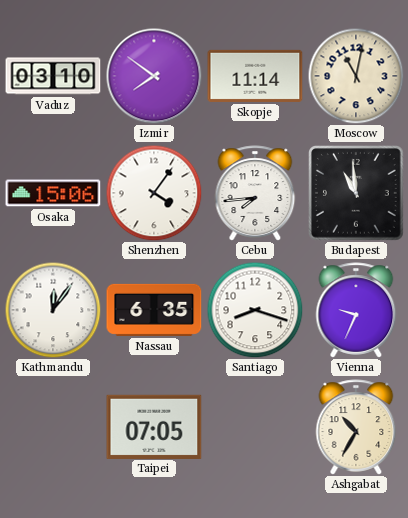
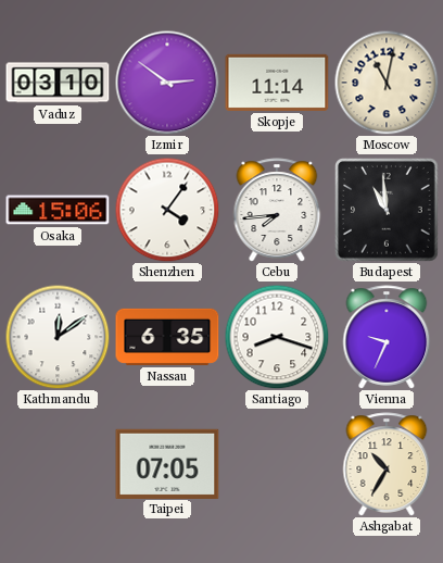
Izmir: 7:51 -> 2:51 (167, 83)
Kathmandu: 12:06 -> 12:09 (58, 337)
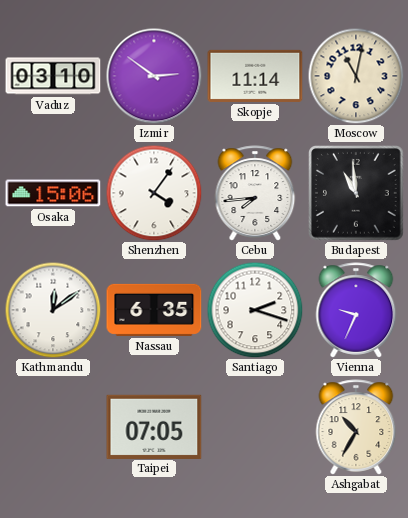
Santiago: 8:18 -> 2:18 (255, 310)
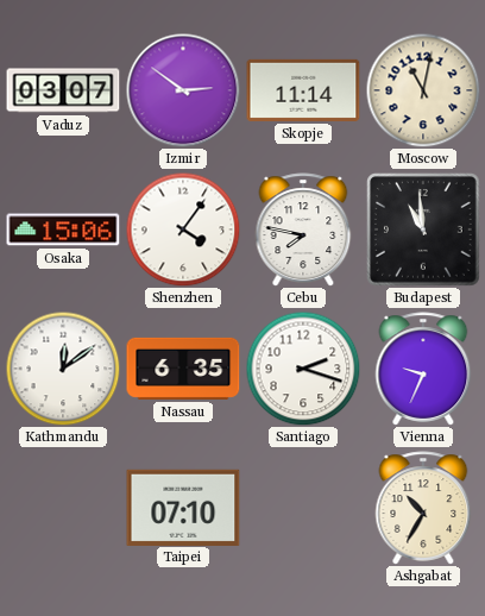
Vaduz: 03:10 -> 03:07 (63, 90)
Cebu: 7:44 -> 7:47 (303, 230)
Taipei: 07:05 -> 07:10 (183, 507)
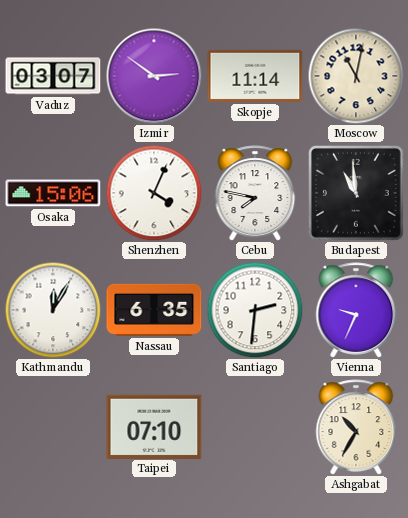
Shenzhen: 4:06 -> 4:04 (154, 193)
Kathmandu: 12:09 -> 12:05 (53, 310)
Santiago: 2:18 -> 2:31 (255, 310)
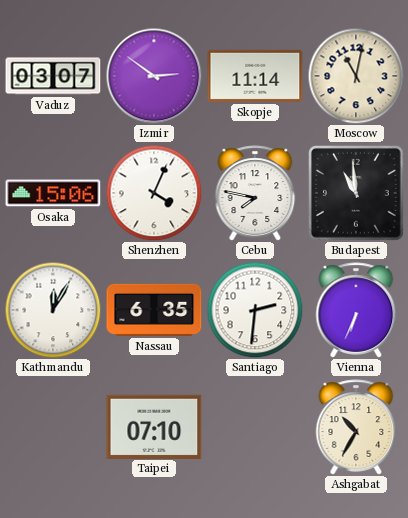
Vienna: 9:34 -> 6:34 (356, 310)
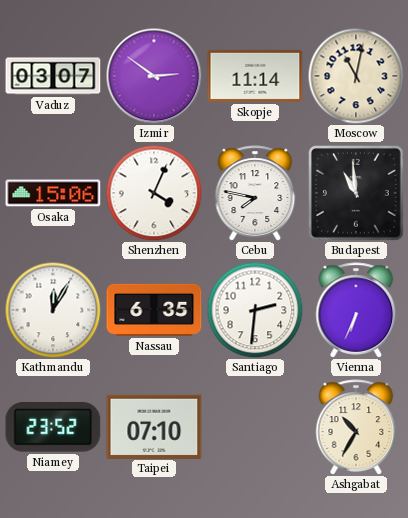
Niamey: none -> 23:52 (53, 428)
